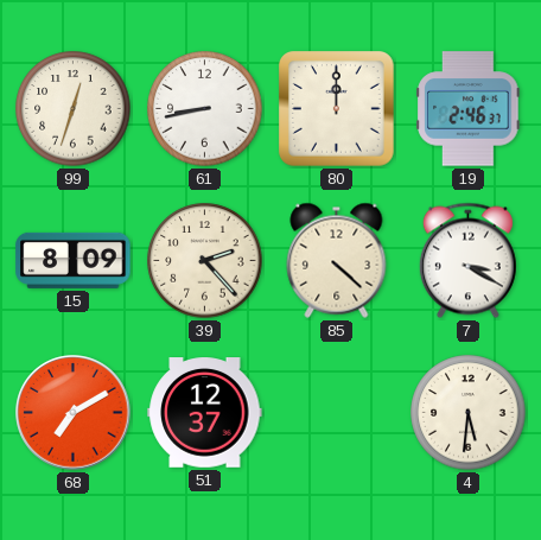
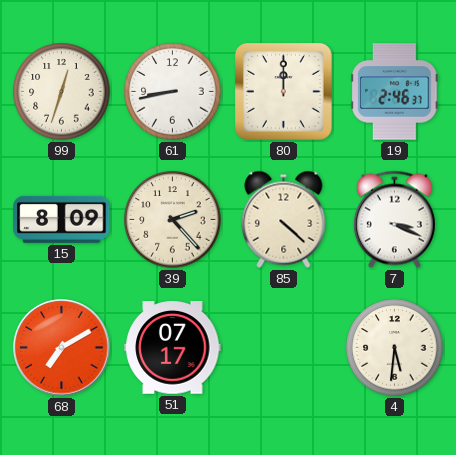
7: 3:20 -> 3:19 (394, 220)
51: 12:37 -> 07:17 (173, 348)
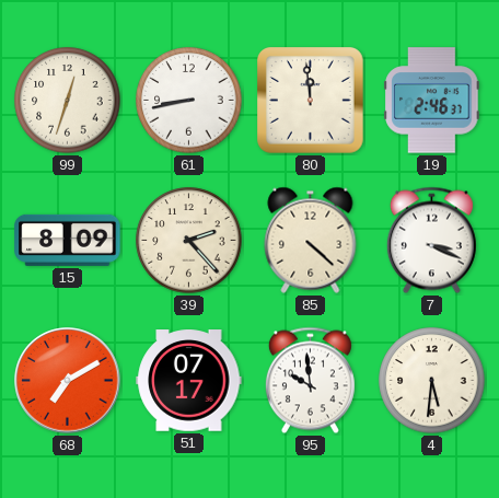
80: 12:00 -> 11:59 (311, 101)
95: none -> 9:59 (310, 381)
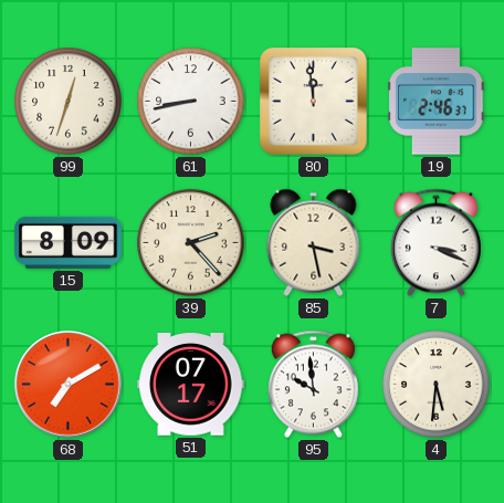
85: 4:22 -> 3:28 (314, 242)
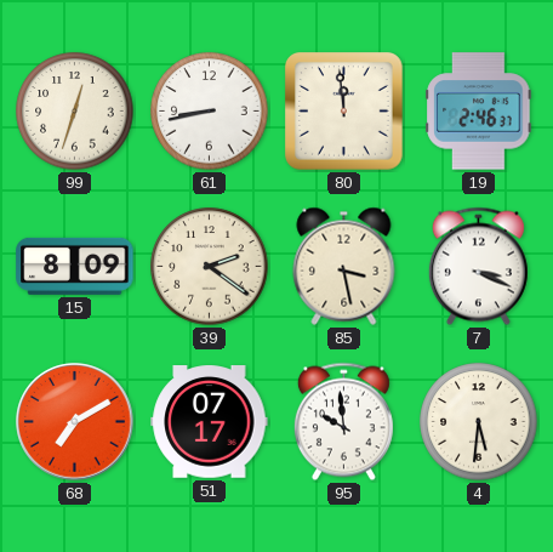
39: 2:23 -> 2:21 (210, 267)
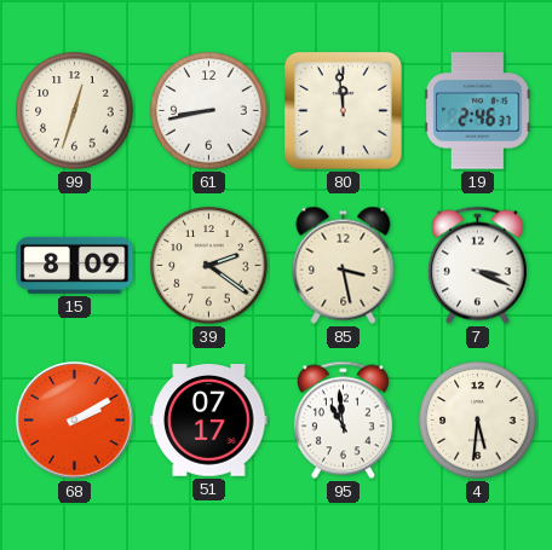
68: 7:10 -> 2:10 (75, 421)
95: 9:59 -> 10:59 (343, 421)
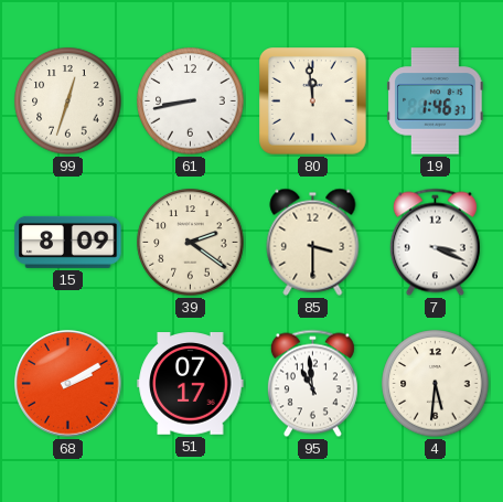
19: 2:46 -> 1:46 (436, 102)
85: 3:28 -> 3:30 (313, 242)
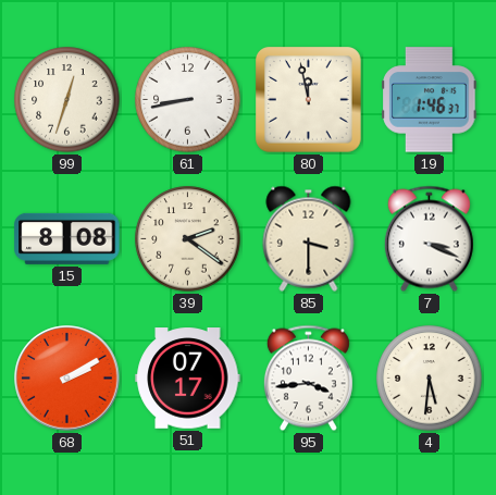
80: 11:59 -> 11:58 (309, 100)
15: 8:09 -> 8:08 (67, 238)
95: 10:59 -> 3:44 (308, 379)
